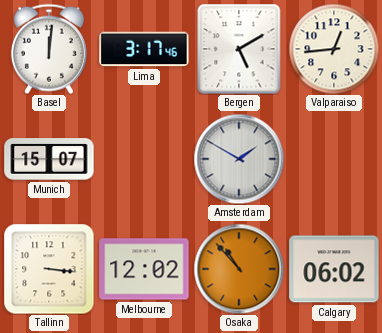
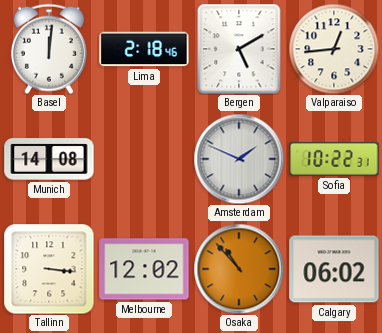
Lima: 3:17 -> 2:18 (144, 49)
Munich: 15:07 -> 14:08 (49, 159)
Amsterdam: 1:50 -> 1:49 (239, 159)
Sofia: none -> 10:22 (334, 160)
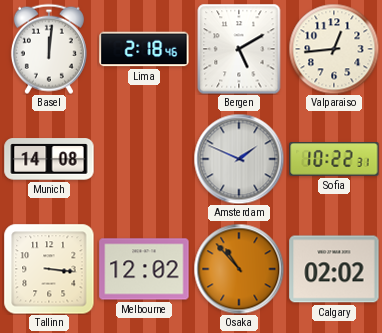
Calgary: 06:02 -> 02:02 (334, 269)
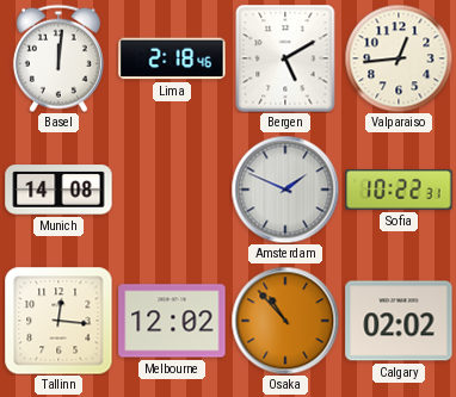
Tallinn: 3:16 -> 12:16 (58, 321)
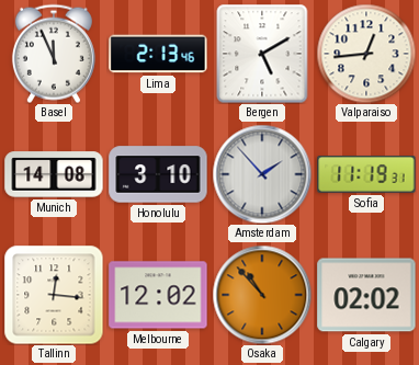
Basel: 12:01 -> 11:56 (54, 54)
Lima: 2:18 -> 2:13 (158, 54)
Honolulu: none -> 3:10 (158, 174)
Amsterdam: 1:49 -> 1:53 (262, 174)
Sofia: 10:22 -> 11:19 (366, 175)
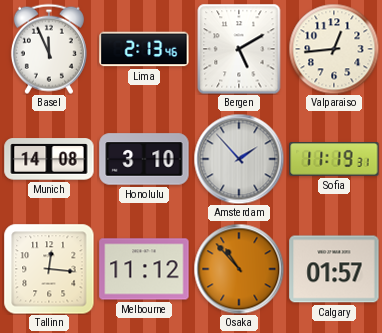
Melbourne: 12:02 -> 11:12 (144, 269)
Calgary: 02:02 -> 01:57 (334, 269)
